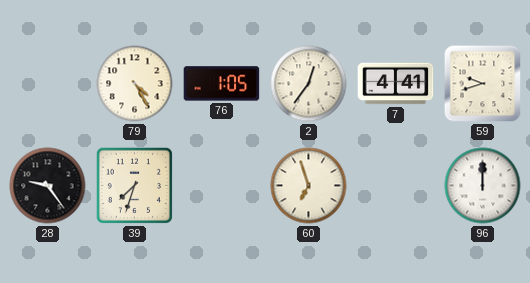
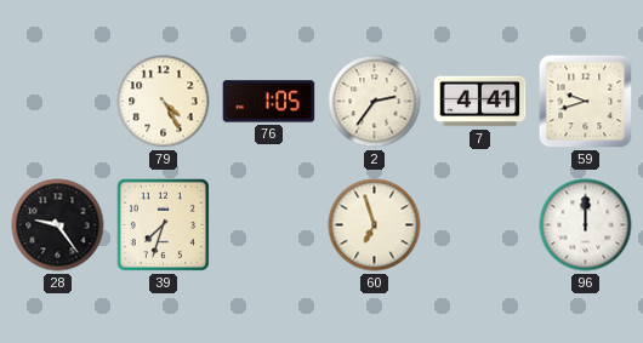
2: 12:36 -> 2:36 (375, 102)
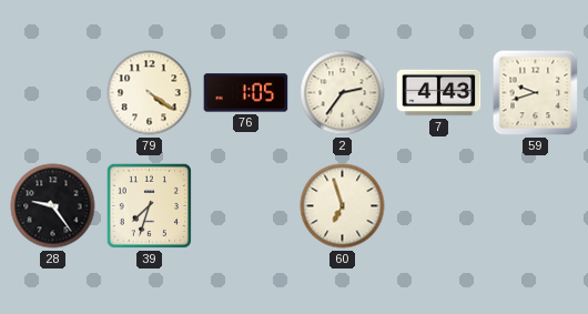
79: 4:25 -> 4:21 (150, 93)
7: 4:41 -> 4:43 (439, 93)
96: 12:00 -> none (586, 225)
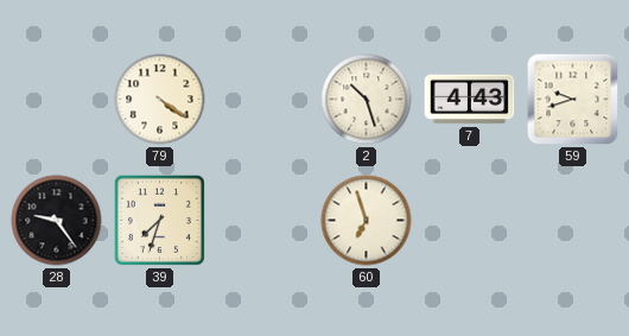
76: 1:05 -> none (246, 93)
2: 2:36 -> 10:27 (367, 100)
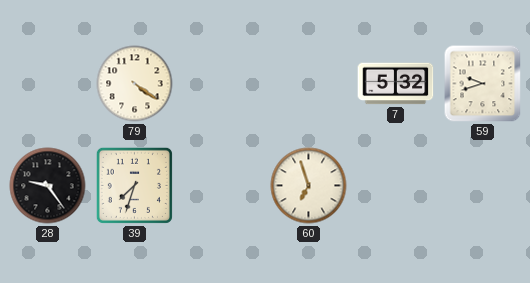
2: 10:27 -> none (367, 100)
7: 4:43 -> 5:32 (396, 84)
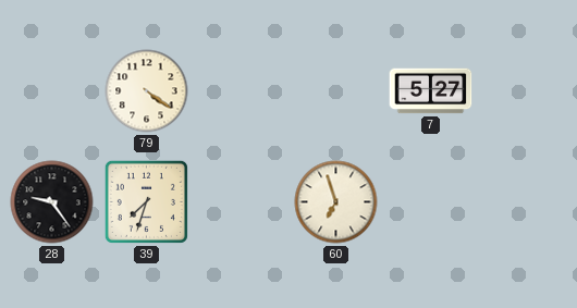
7: 5:32 -> 5:27 (431, 91)
59: 9:42 -> none (483, 84)
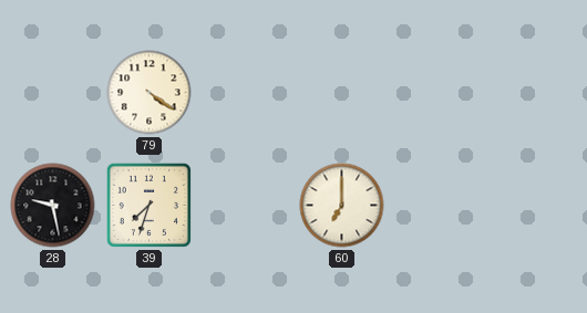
7: 5:27 -> none (431, 91)
28: 9:24 -> 9:28 (53, 206)
60: 6:57 -> 7:00 (342, 206)
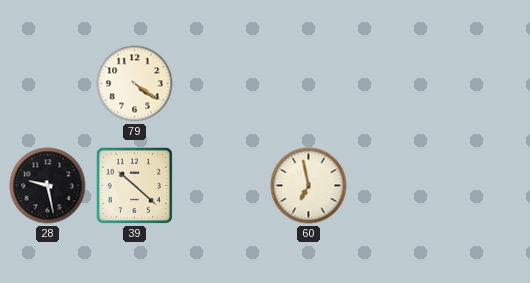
39: 7:33 -> 10:22 (134, 185)
60: 7:00 -> 6:58 (309, 186)
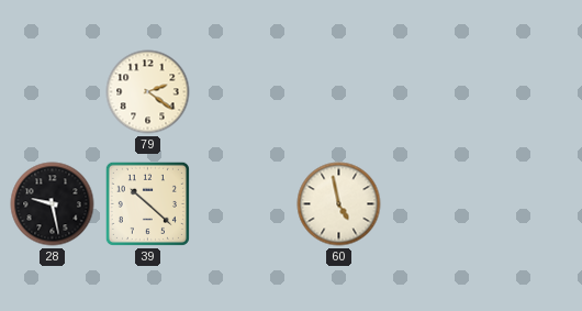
79: 4:21 -> 2:21 (148, 92)
60: 6:58 -> 4:58 (339, 204)
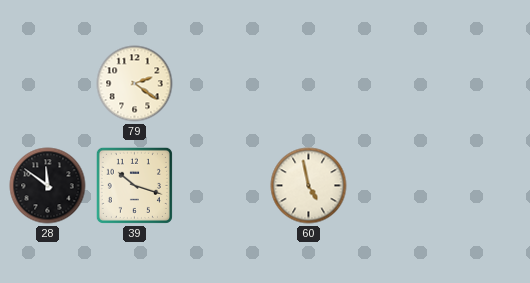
28: 9:28 -> 11:51 (48, 186)
39: 10:22 -> 10:18 (134, 185)
